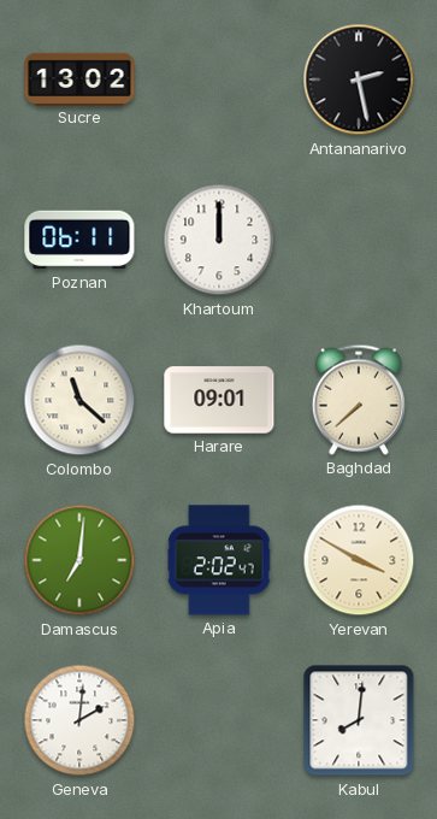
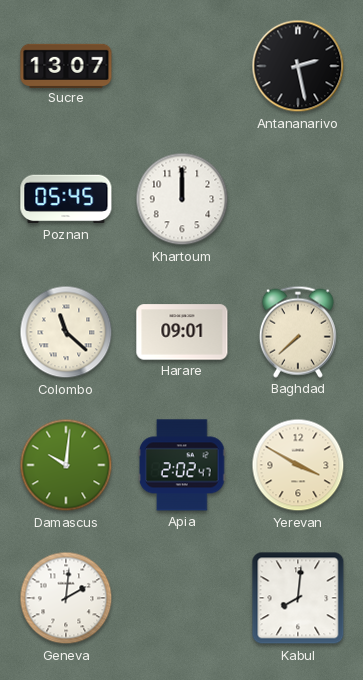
Sucre: 13:02 -> 13:07 (66, 65)
Poznan: 06:11 -> 05:45 (66, 199)
Damascus: 7:01 -> 10:01 (66, 465)
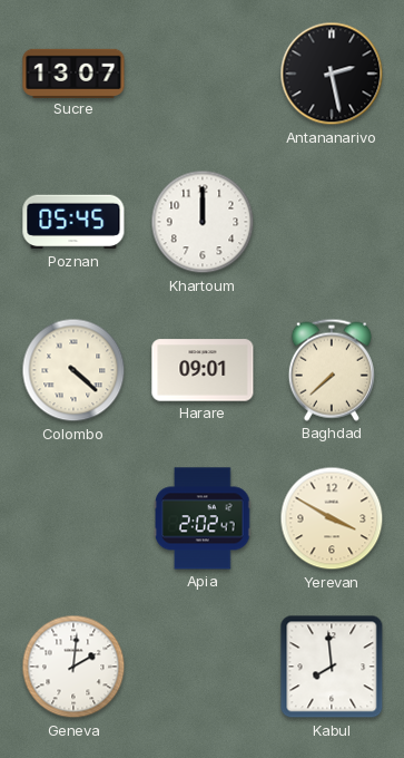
Colombo: 11:22 -> 4:22 (73, 370)
Damascus: 10:01 -> none (66, 465)
Kabul: 8:01 -> 7:59 (332, 667)
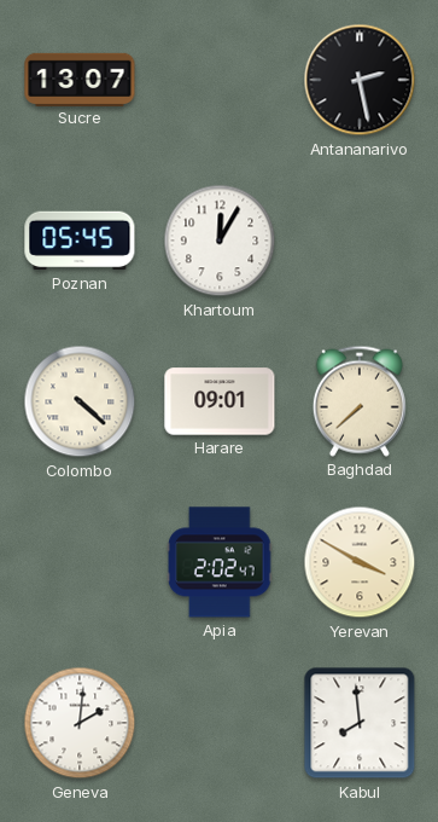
Khartoum: 12:00 -> 12:05 (220, 241)
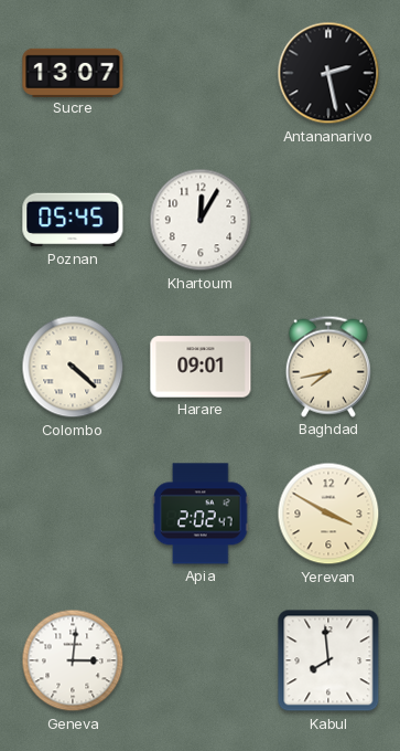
Baghdad: 7:38 -> 7:43 (328, 367)
Geneva: 2:01 -> 3:01 (73, 660)
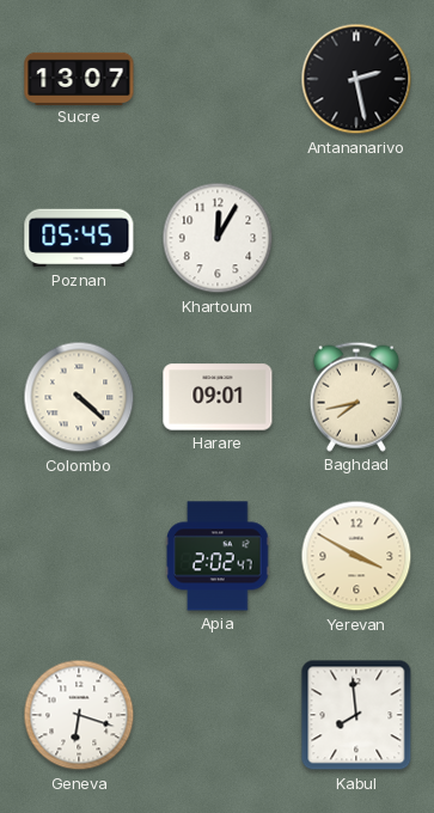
Geneva: 3:01 -> 6:18 (79, 715)
